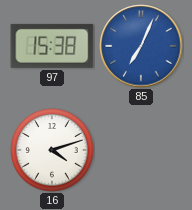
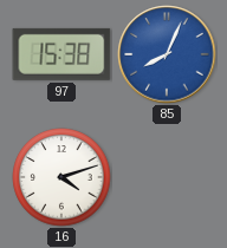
85: 7:04 -> 8:04 (167, 54)
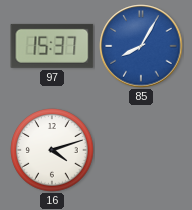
97: 15:38 -> 15:37 (52, 46)
85: 8:04 -> 8:05 (141, 46)
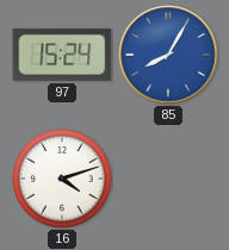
97: 15:37 -> 15:24 (62, 55)
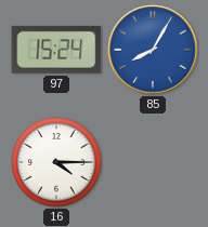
16: 4:12 -> 4:15 (56, 162)
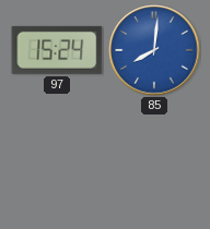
85: 8:05 -> 8:01 (154, 50)
16: 4:15 -> none (56, 162)
